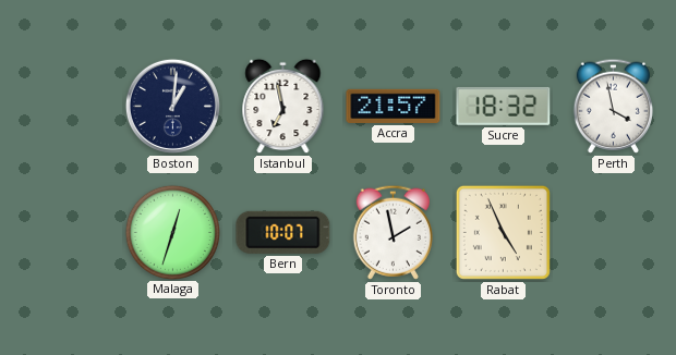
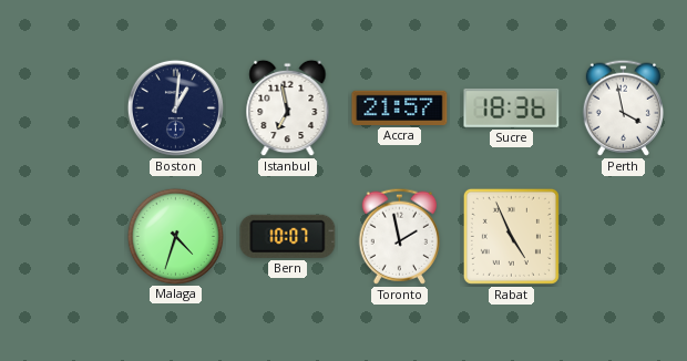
Sucre: 18:32 -> 18:36 (512, 107)
Malaga: 12:33 -> 4:33 (175, 236)
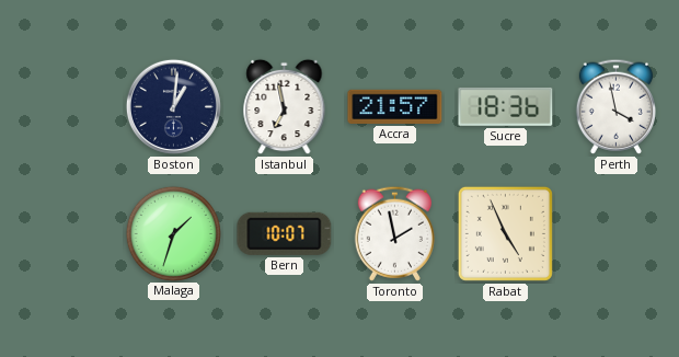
Malaga: 4:33 -> 1:33 (173, 233)
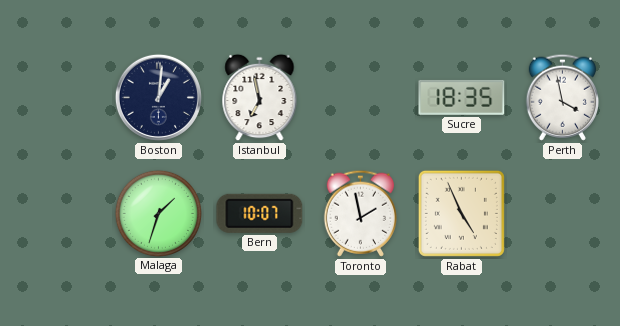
Accra: 21:57 -> none (395, 106)
Sucre: 18:36 -> 18:35 (462, 97)
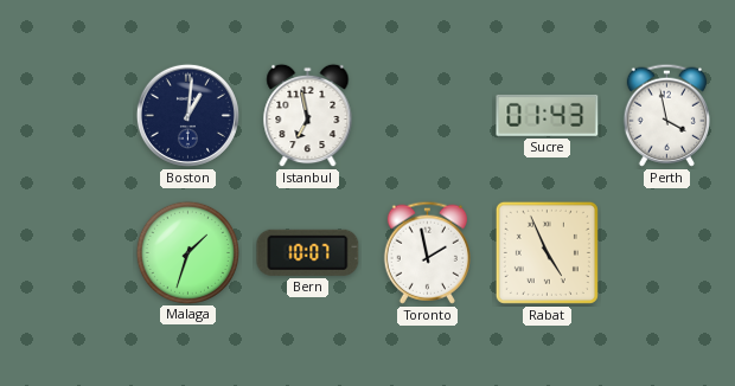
Sucre: 18:35 -> 01:43 (548, 115)
